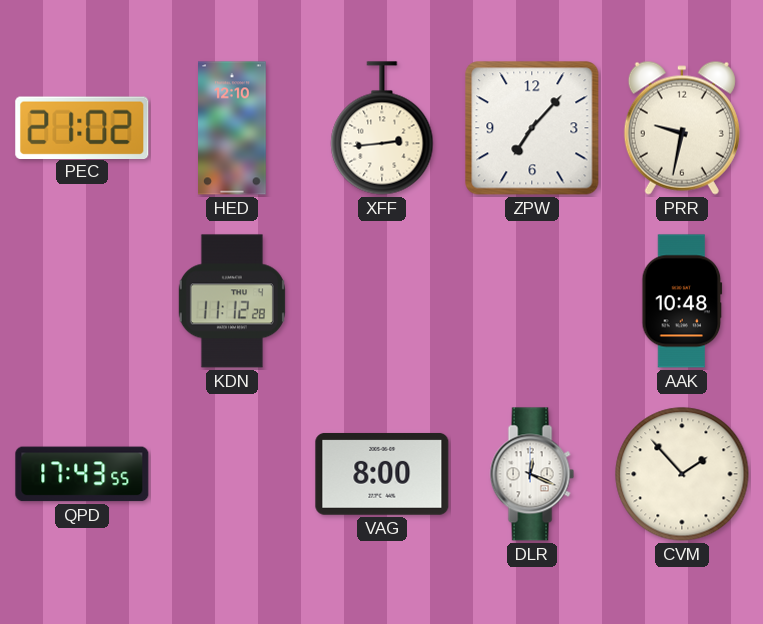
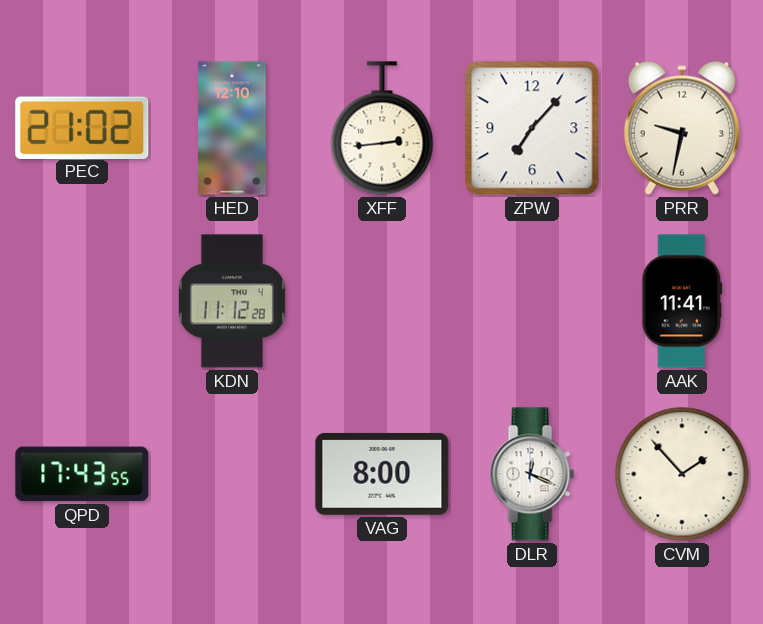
AAK: 10:48 -> 11:41 (682, 301)
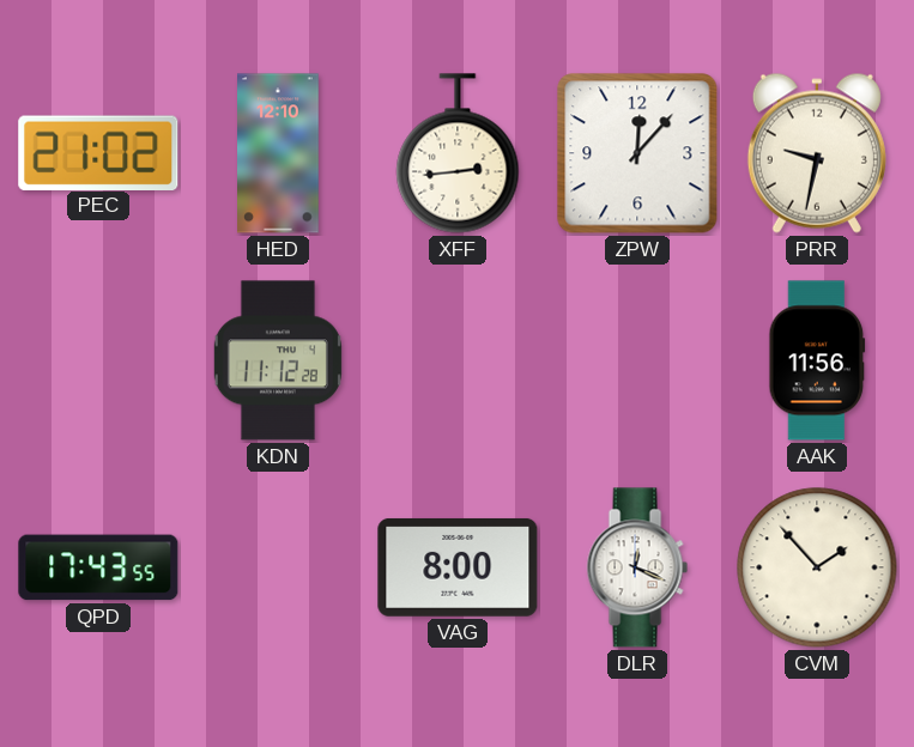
ZPW: 7:07 -> 12:07 (637, 153)
AAK: 11:41 -> 11:56 (817, 360)
